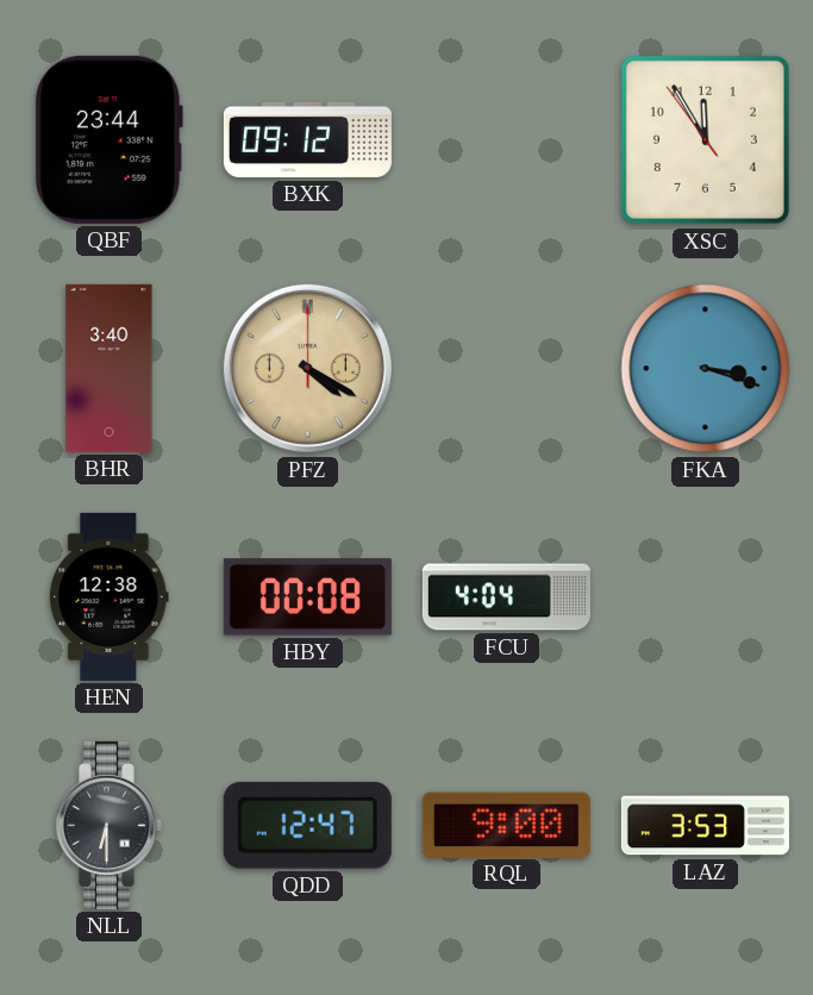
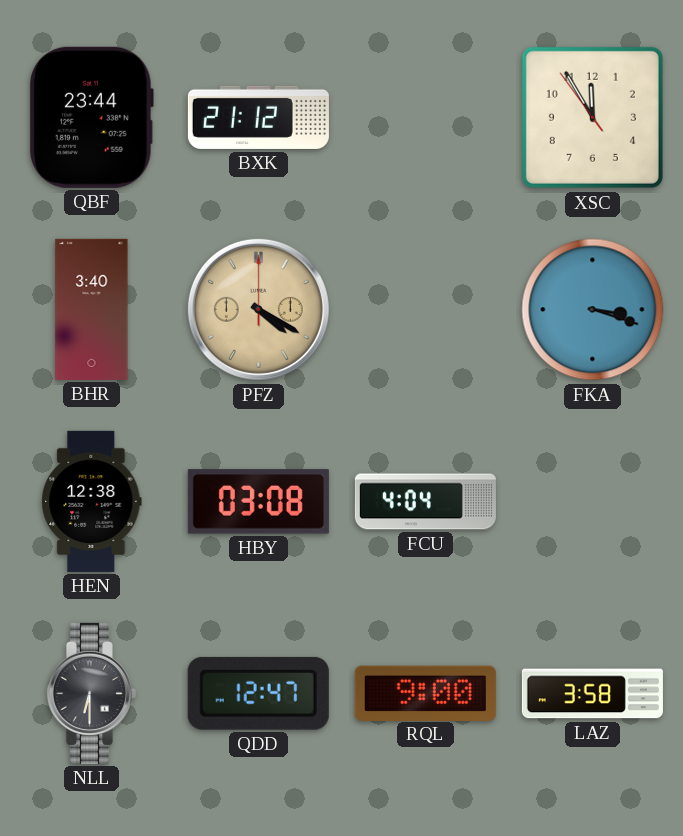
BXK: 09:12 -> 21:12 (258, 117)
HBY: 00:08 -> 03:08 (258, 502)
LAZ: 3:53 -> 3:58 (592, 694)
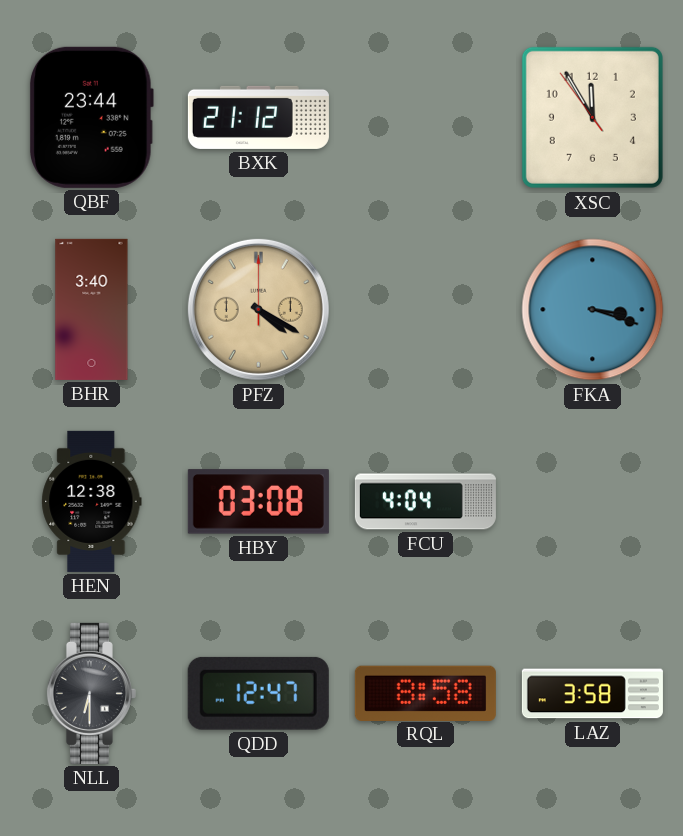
RQL: 9:00 -> 8:58 (425, 693)
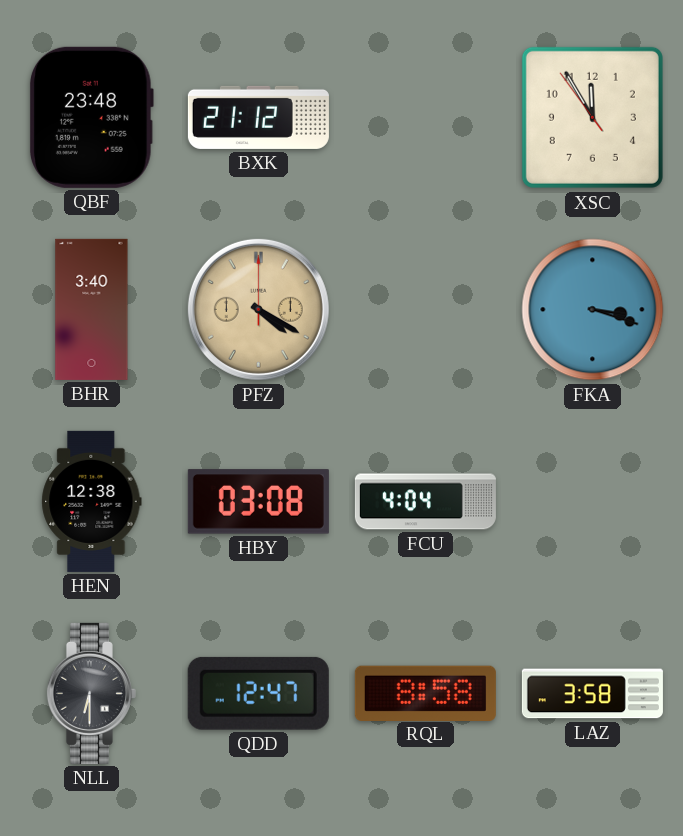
QBF: 23:44 -> 23:48 (92, 117)
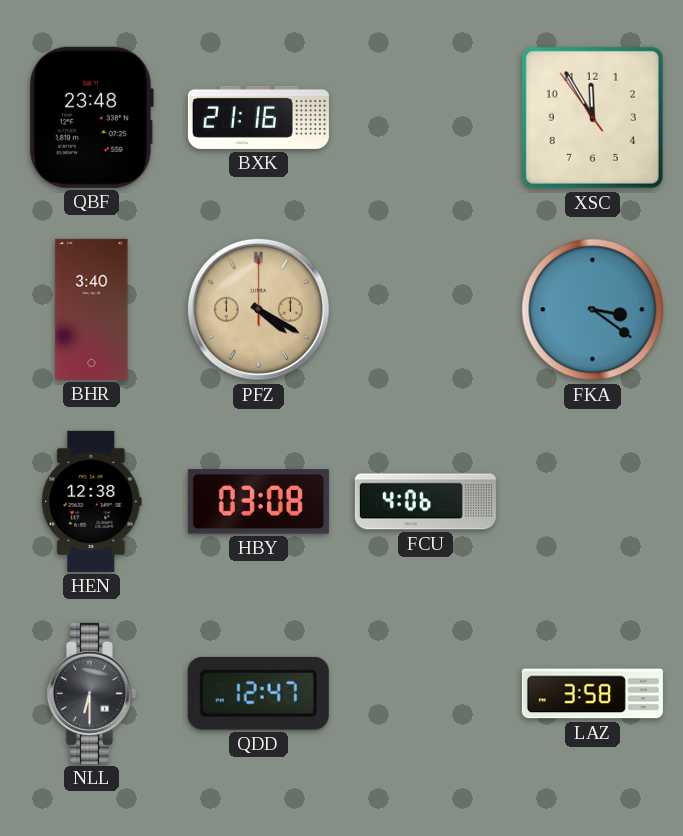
BXK: 21:12 -> 21:16 (258, 117)
FKA: 3:18 -> 3:21 (593, 310)
FCU: 4:04 -> 4:06 (425, 502)
RQL: 8:58 -> none (425, 693)
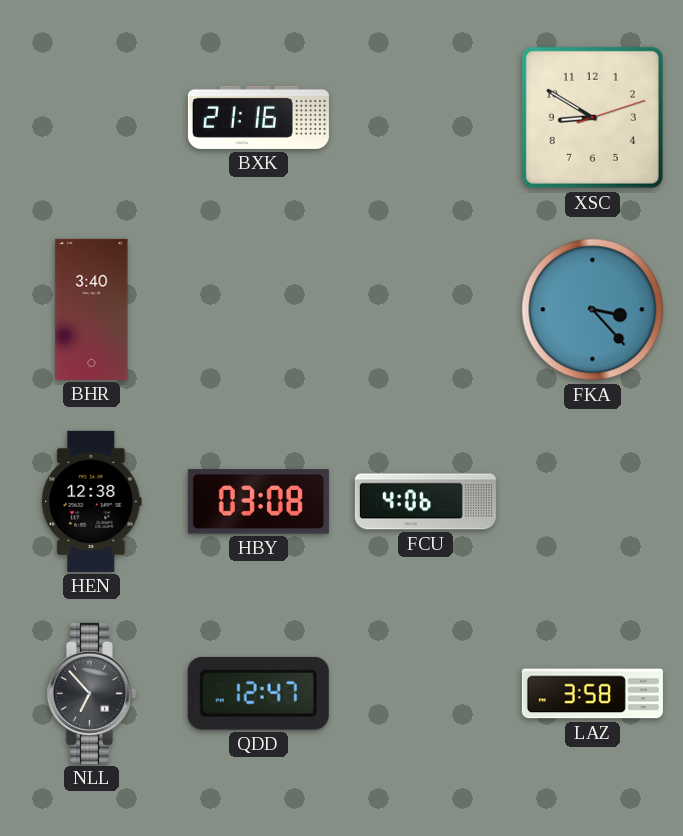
QBF: 23:48 -> none (92, 117)
XSC: 11:54 -> 8:50 (592, 117)
PFZ: 4:20 -> none (258, 309)
FKA: 3:21 -> 3:23 (593, 310)
NLL: 6:30 -> 6:53 (91, 693)
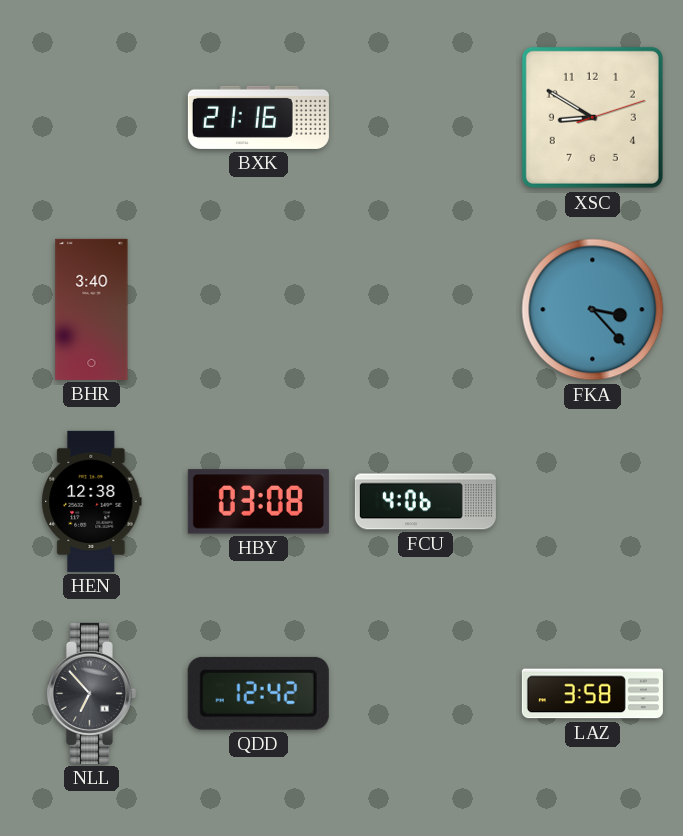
QDD: 12:47 -> 12:42 (258, 693)
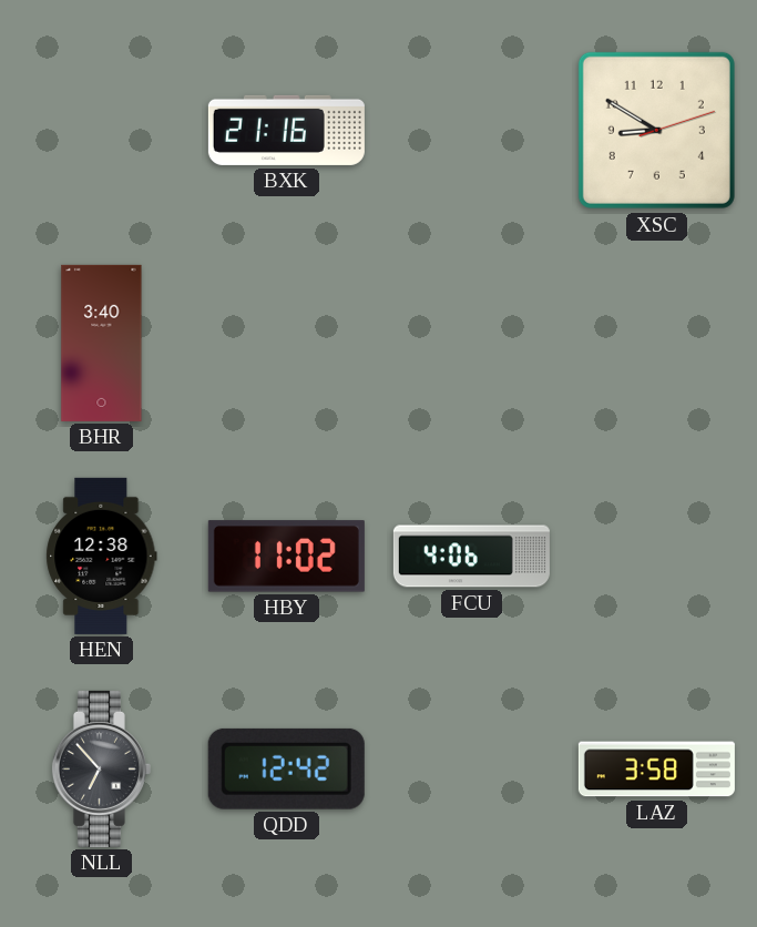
FKA: 3:23 -> none (593, 310)
HBY: 03:08 -> 11:02 (286, 557)
